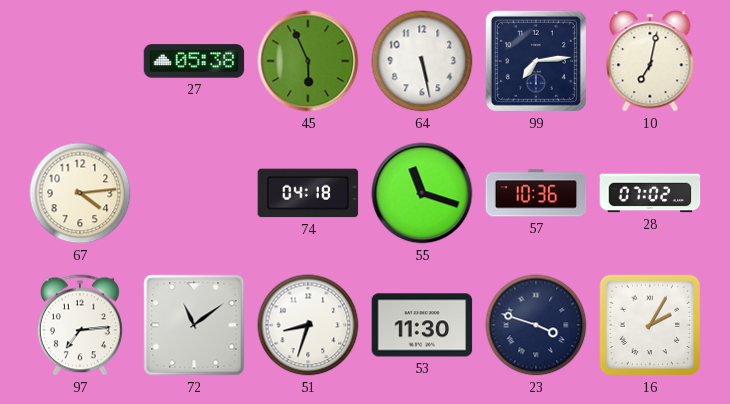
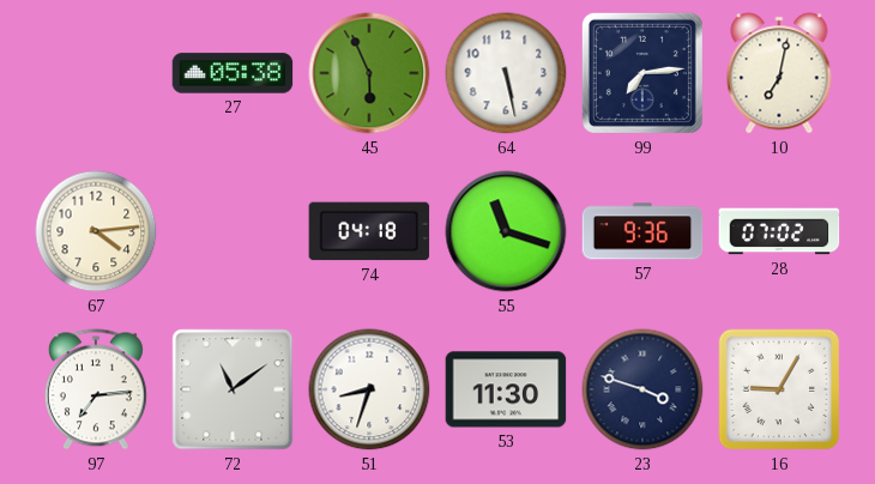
57: 10:36 -> 9:36 (642, 231)
16: 2:05 -> 9:05 (779, 389)
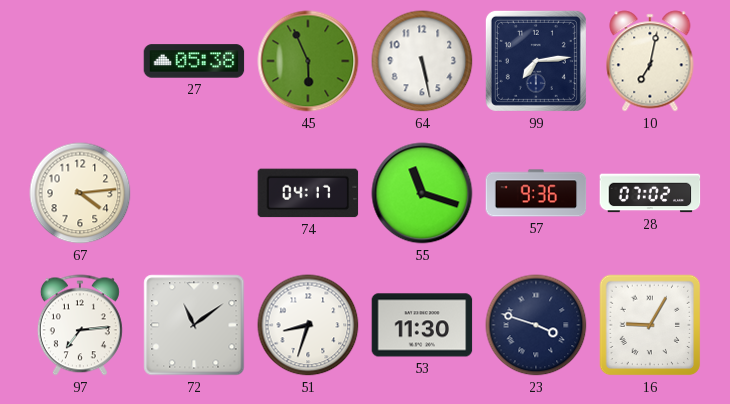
74: 04:18 -> 04:17 (308, 193)
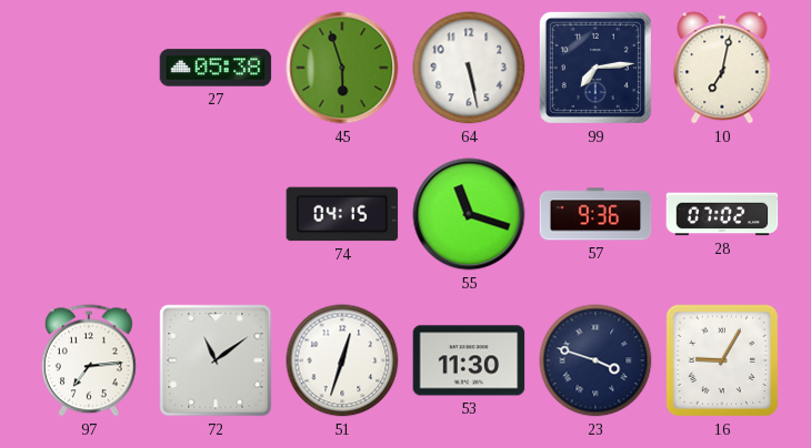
45: 5:56 -> 5:57 (342, 68)
67: 4:14 -> none (80, 193)
74: 04:17 -> 04:15 (342, 214)
51: 8:33 -> 12:33 (342, 360)
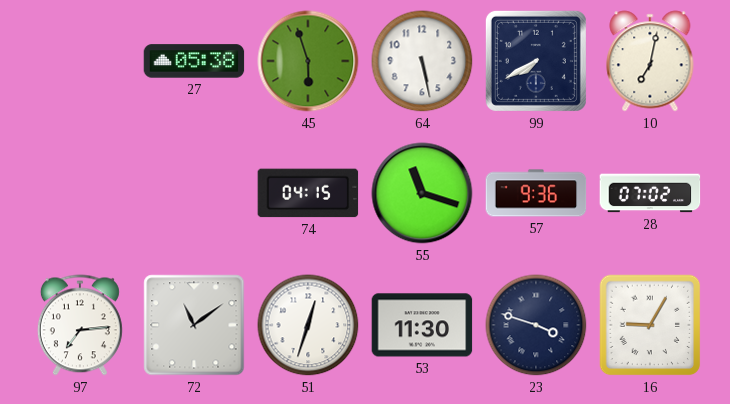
99: 7:14 -> 7:40 (536, 61)
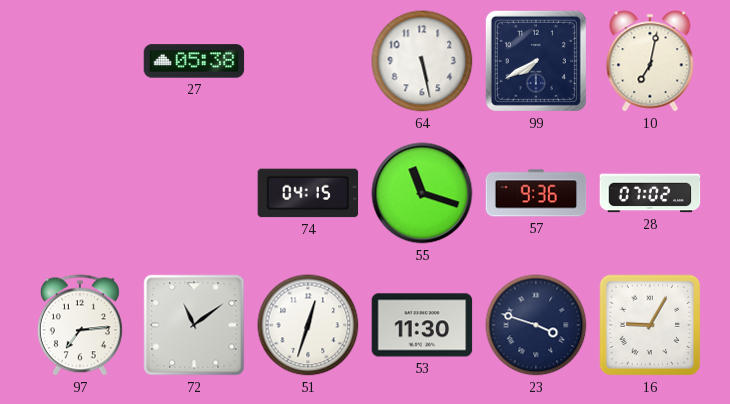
45: 5:57 -> none (308, 61)
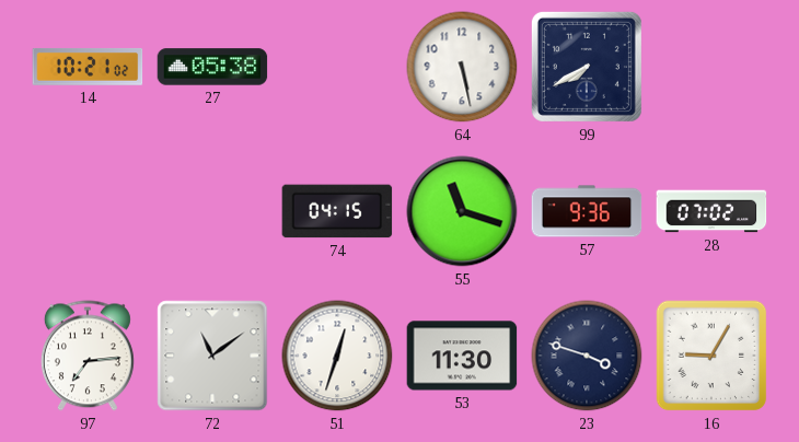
14: none -> 10:21 (88, 67)
10: 7:02 -> none (650, 61)
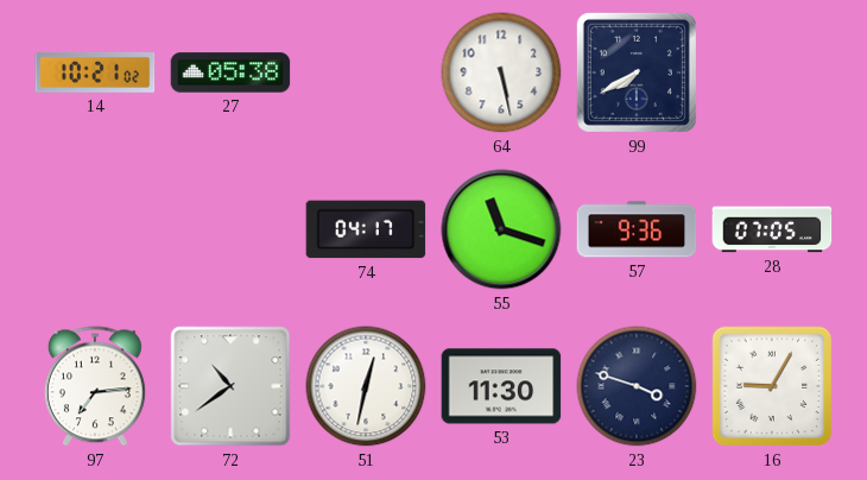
74: 04:15 -> 04:17 (366, 229)
28: 07:02 -> 07:05 (772, 229)
72: 11:09 -> 10:39 (230, 386)
51: 12:33 -> 12:32 (366, 386)
